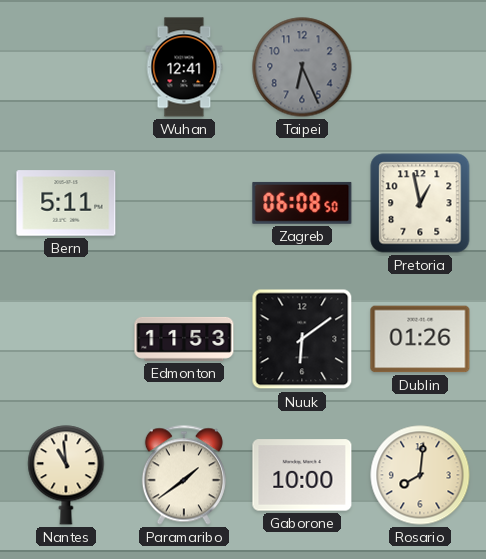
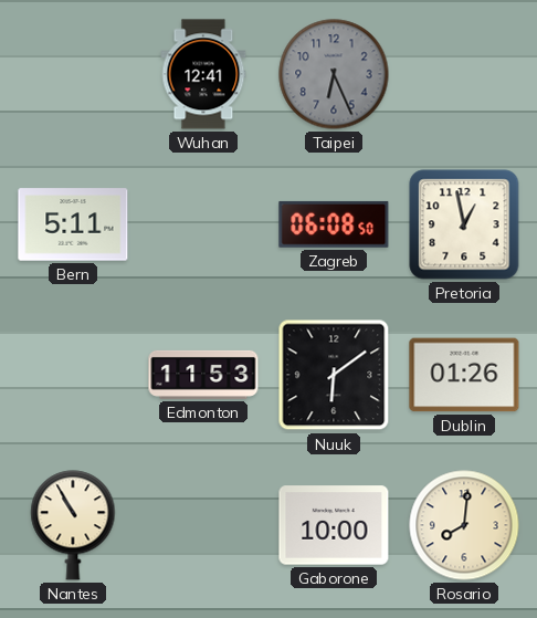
Nantes: 10:59 -> 10:55 (73, 525)
Paramaribo: 1:39 -> none (184, 475)
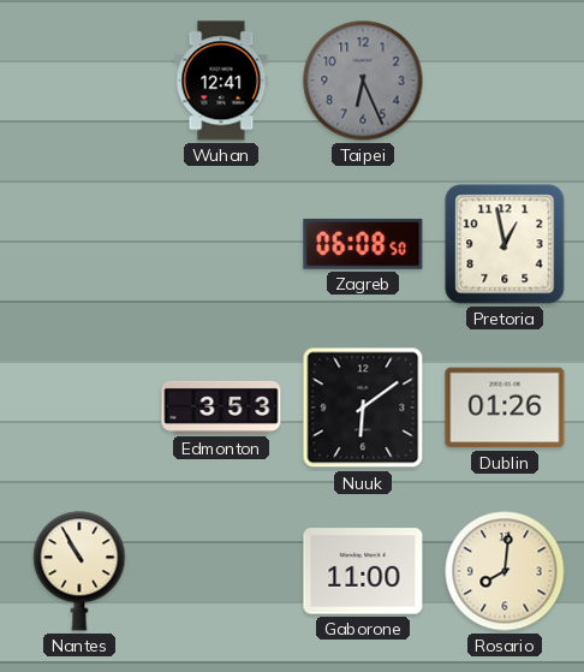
Bern: 5:11 -> none (73, 224)
Edmonton: 11:53 -> 3:53 (221, 408)
Gaborone: 10:00 -> 11:00 (363, 571)
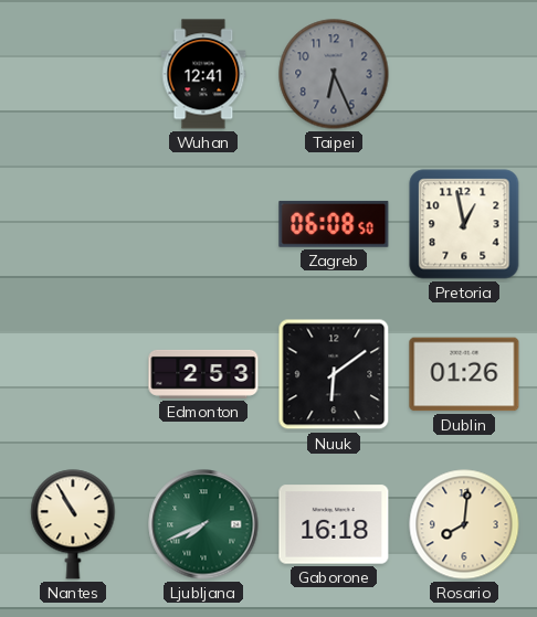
Edmonton: 3:53 -> 2:53 (203, 374)
Ljubljana: none -> 7:41 (203, 524)
Gaborone: 11:00 -> 16:18 (334, 524)
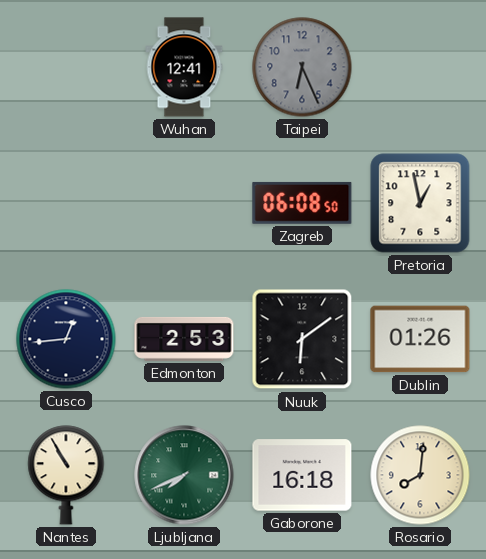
Cusco: none -> 12:44 (66, 339)
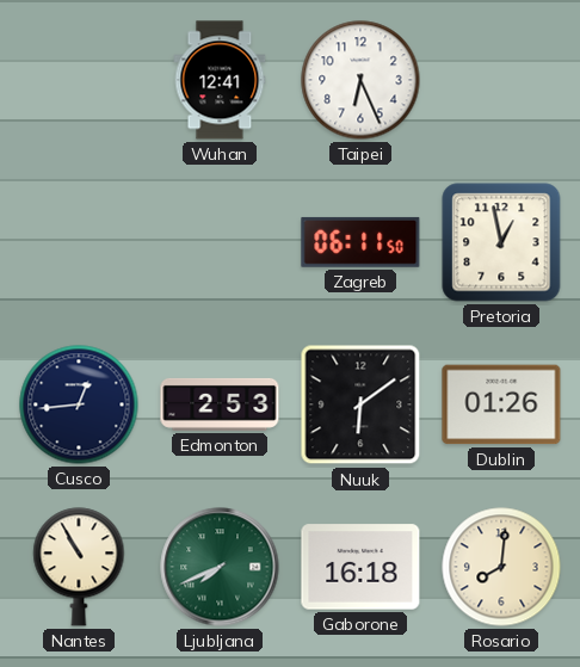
Taipei dial: grey -> white (360, 80)
Zagreb: 06:08 -> 06:11 (360, 242)
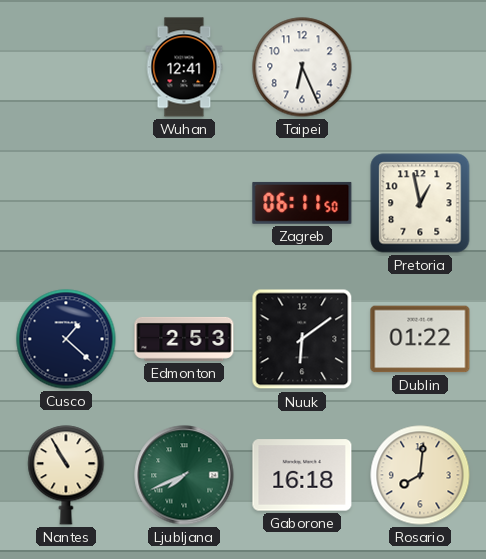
Cusco: 12:44 -> 1:22 (66, 339)
Dublin: 01:26 -> 01:22 (420, 339)
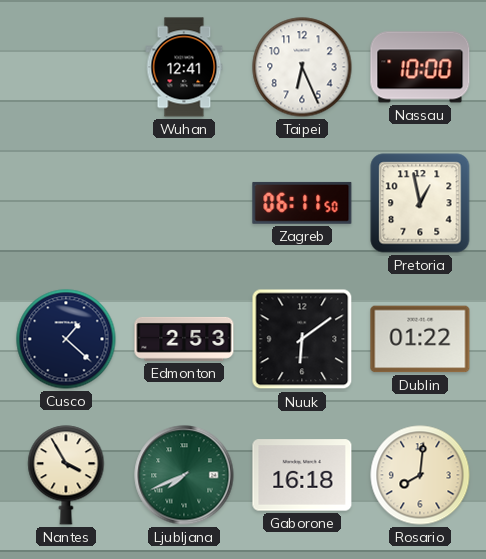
Nassau: none -> 10:00 (420, 67)
Nantes: 10:55 -> 3:55 (66, 475)
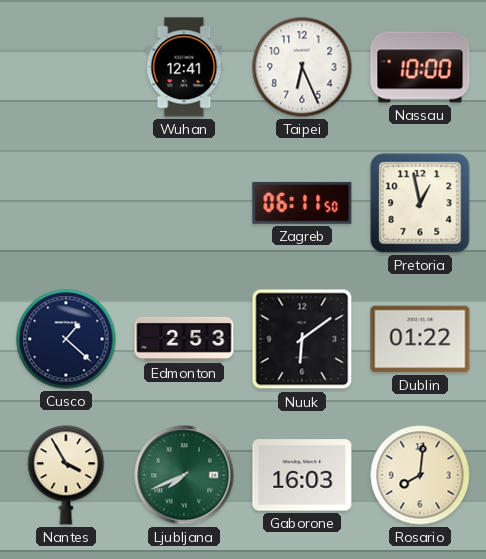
Gaborone: 16:18 -> 16:03 (302, 475)
